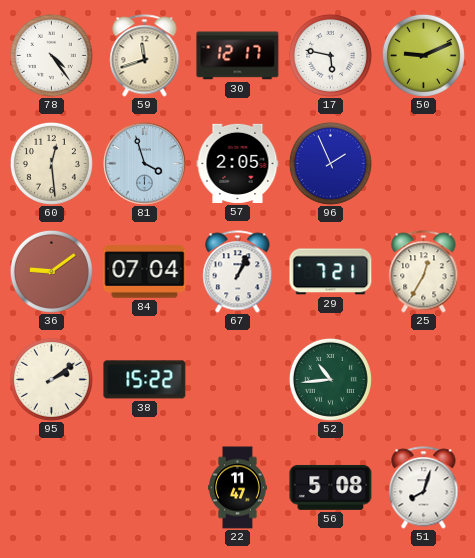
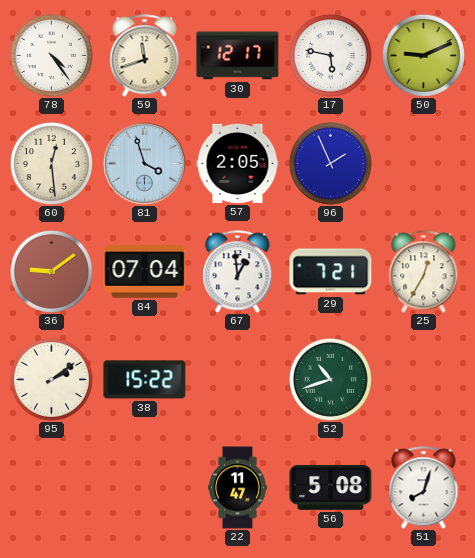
67: 1:04 -> 12:59 (238, 272)
52: 10:44 -> 10:42 (330, 379)
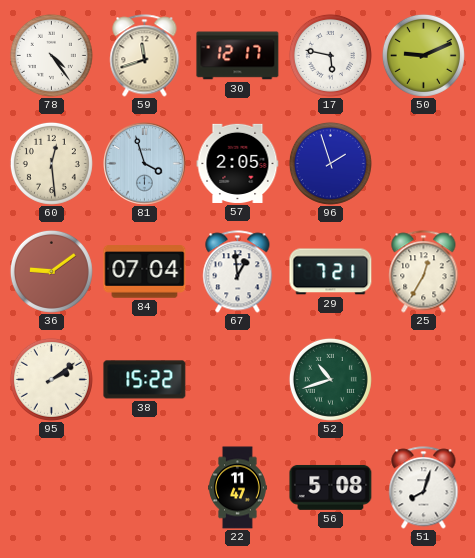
96: 1:56 -> 1:57 (330, 163)
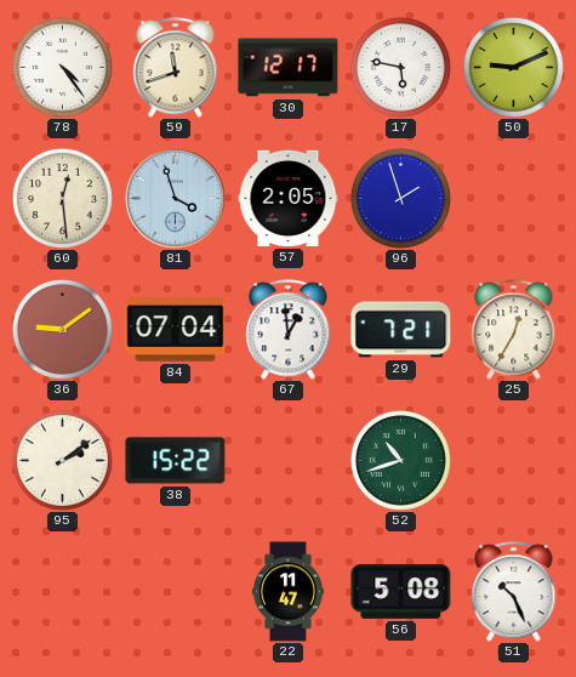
51: 8:03 -> 10:26 (514, 592)
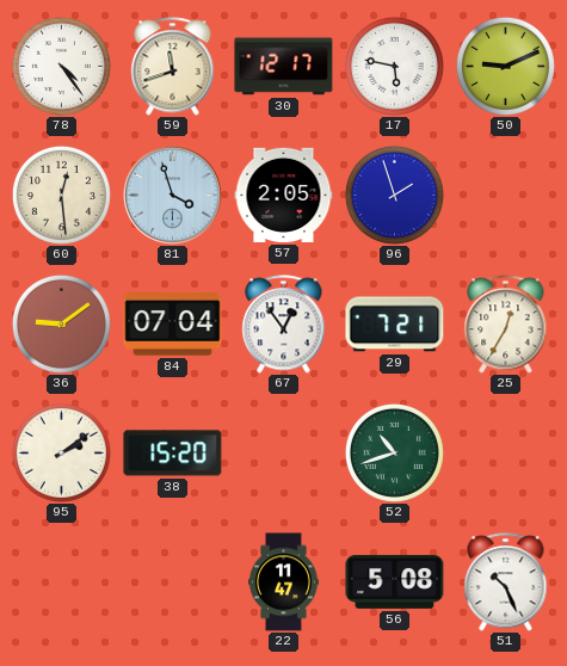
67: 12:59 -> 12:54 (284, 325)
38: 15:22 -> 15:20 (173, 454)
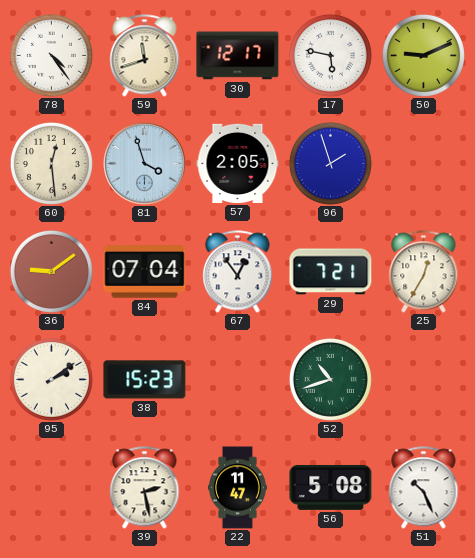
38: 15:20 -> 15:23 (145, 380)
39: none -> 2:28 (145, 488)
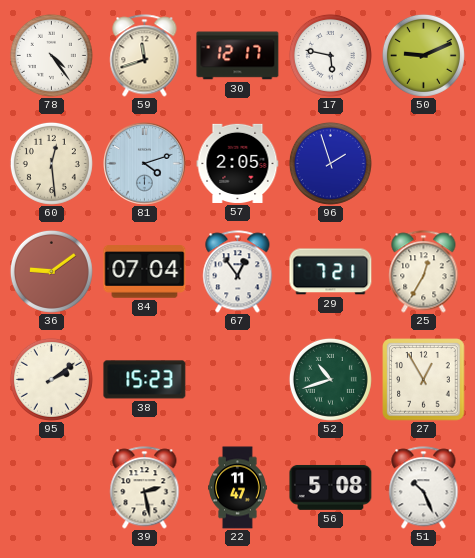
81: 3:57 -> 4:12 (145, 164)
27: none -> 12:55 (424, 380)
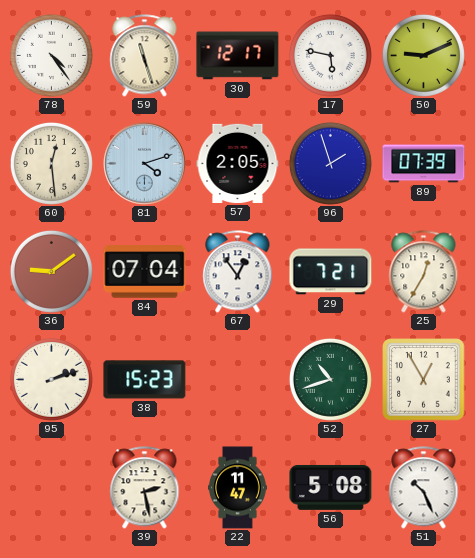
59: 11:42 -> 11:27 (145, 56)
89: none -> 07:39 (424, 164)
95: 2:09 -> 2:12 (51, 379)
